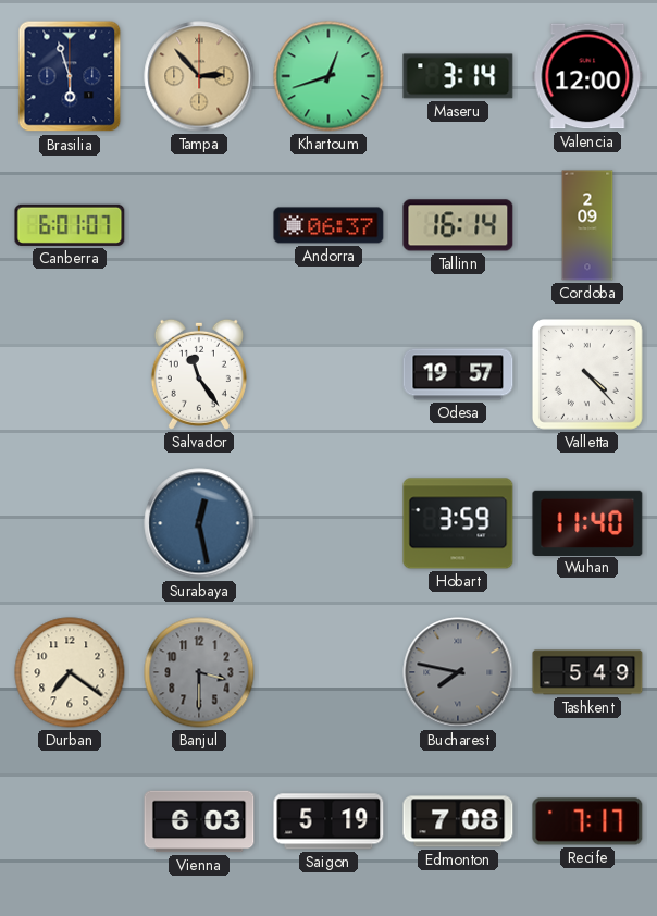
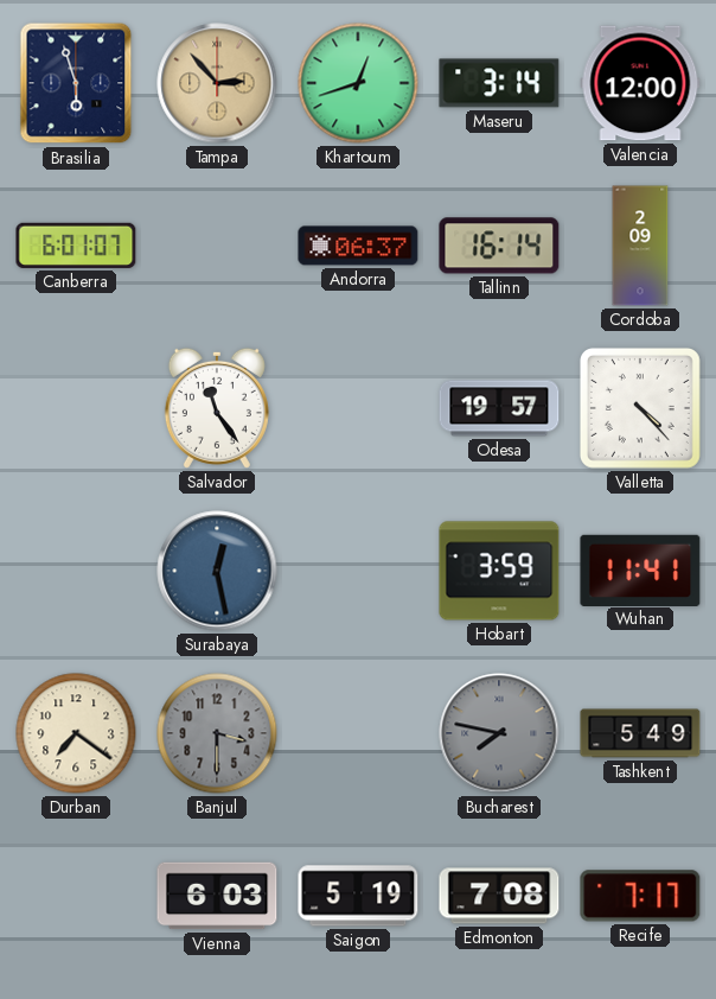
Wuhan: 11:40 -> 11:41 (640, 570)
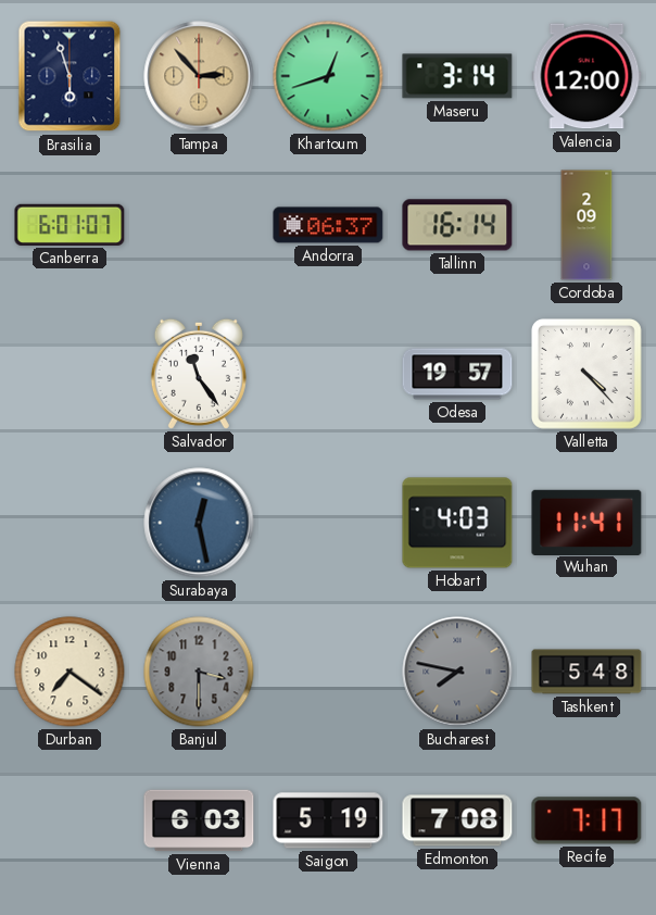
Hobart: 3:59 -> 4:03 (457, 523)
Tashkent: 5:49 -> 5:48 (586, 672)
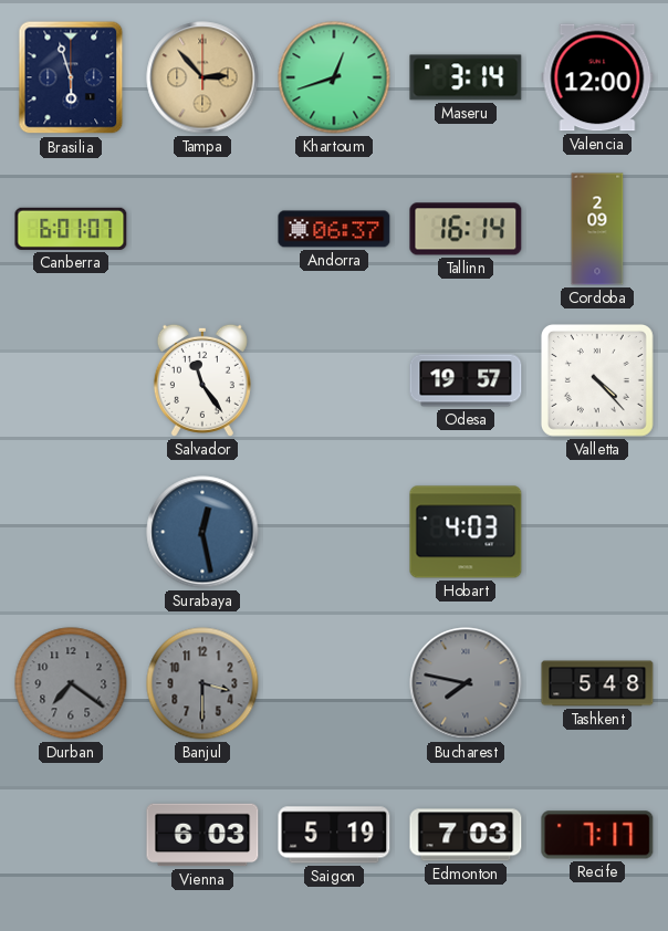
Wuhan: 11:41 -> none (586, 522)
Durban dial: cream -> grey (71, 683)
Edmonton: 7:08 -> 7:03 (466, 835)
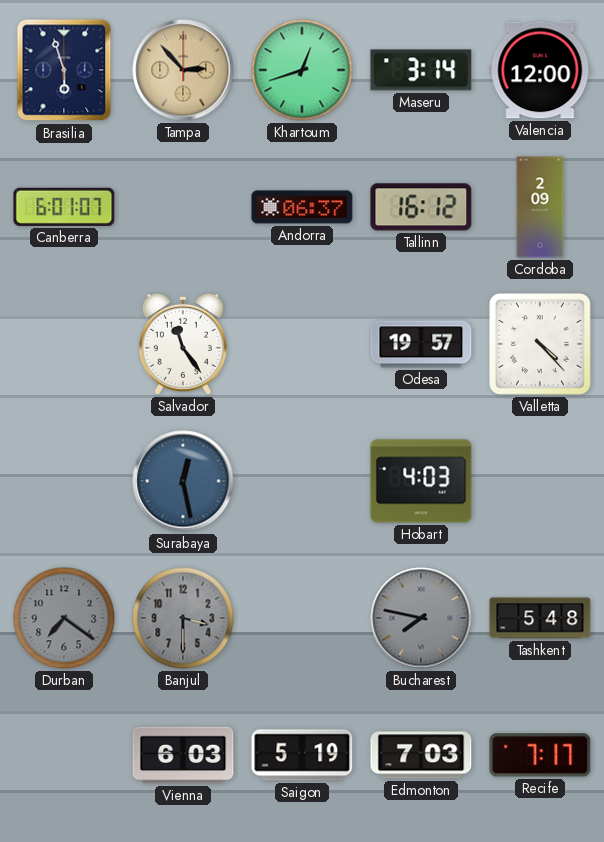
Tallinn: 16:14 -> 16:12 (421, 207)
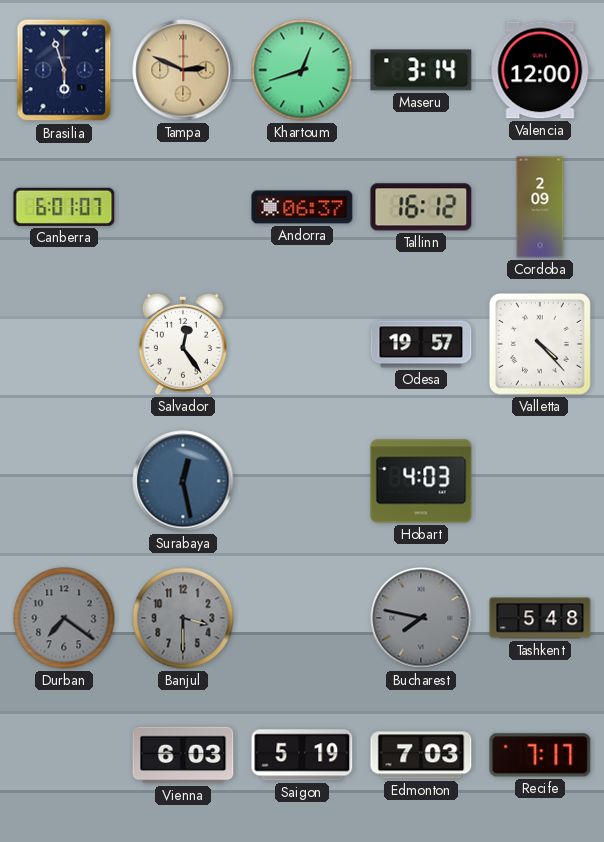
Tampa: 2:53 -> 2:49 (183, 70)
Salvador: 11:24 -> 12:24 (183, 344)
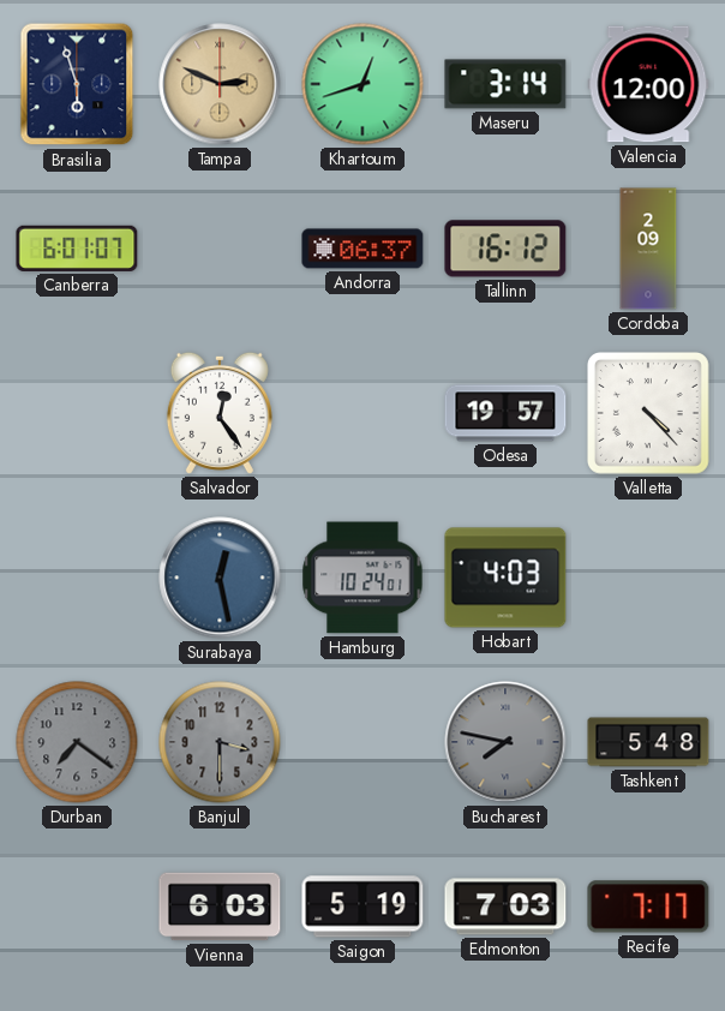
Hamburg: none -> 10:24 (362, 578)
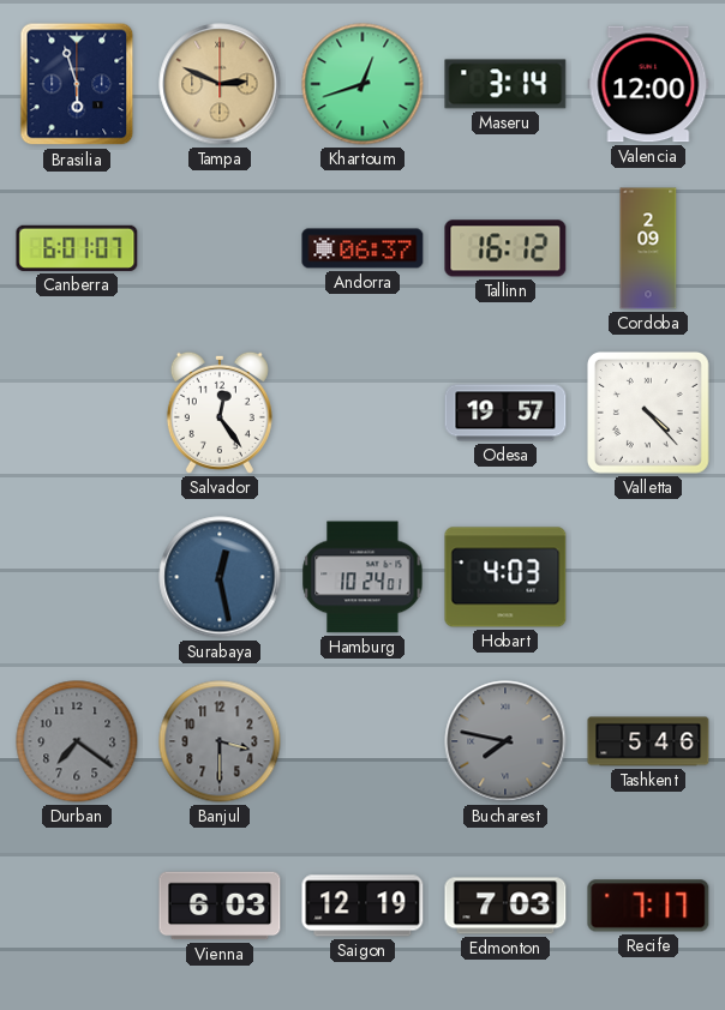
Tashkent: 5:48 -> 5:46 (648, 741)
Saigon: 5:19 -> 12:19 (362, 906)
